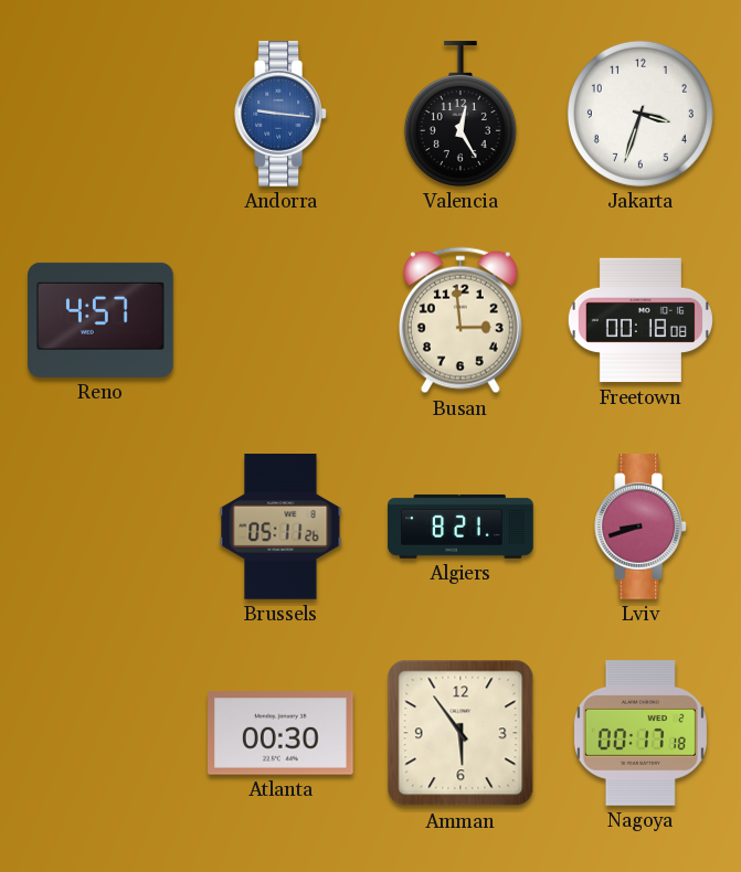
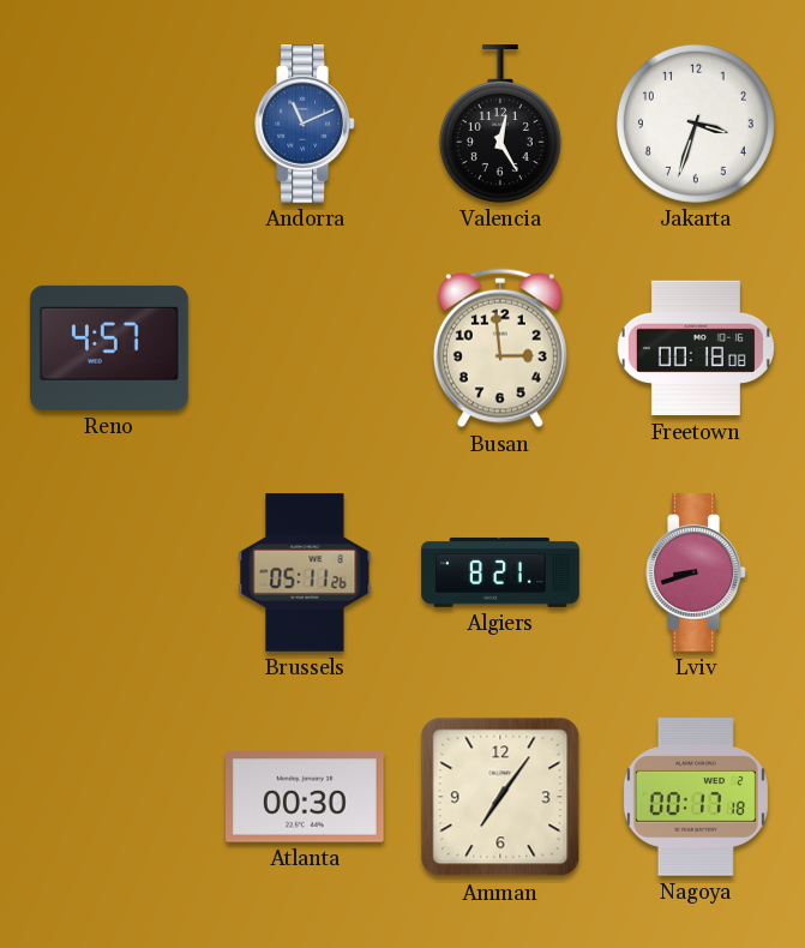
Andorra: 9:16 -> 11:11 (305, 124)
Amman: 5:54 -> 7:06 (500, 797)
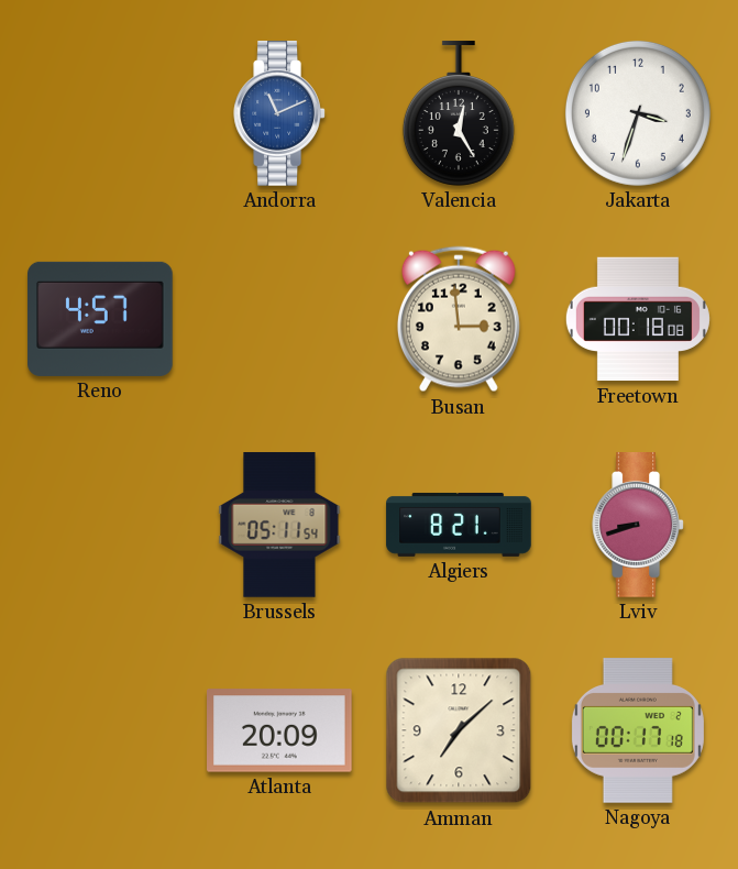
Brussels: 05:11:26 -> 05:11:54 (279, 525)
Atlanta: 00:30 -> 20:09 (280, 730)
Amman: 7:06 -> 7:08 (459, 730)
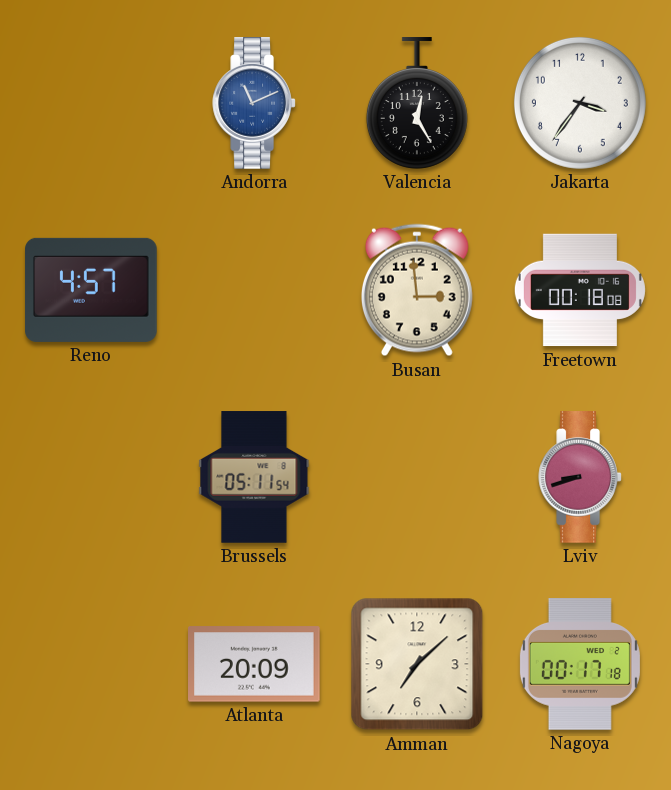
Jakarta: 3:33 -> 3:36 (580, 103)
Algiers: 8:21 -> none (459, 525)
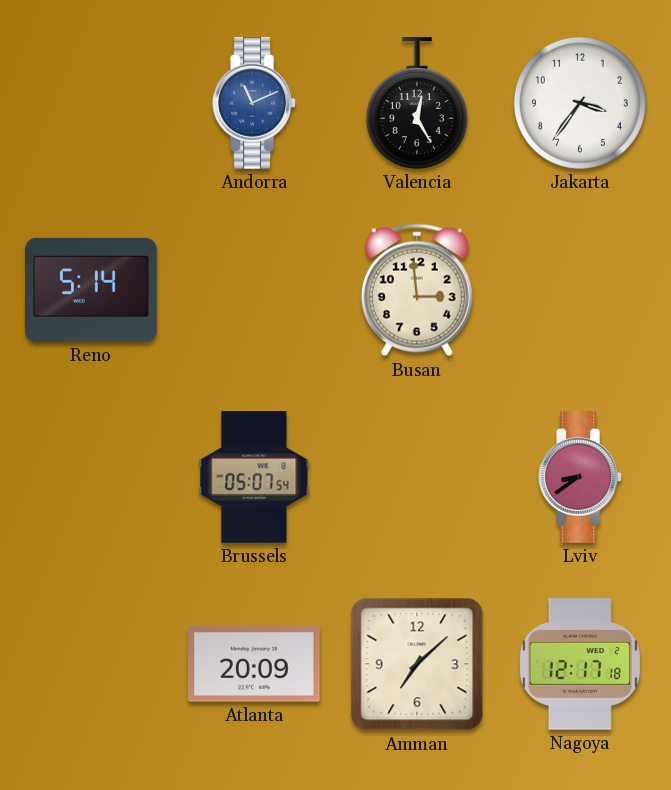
Reno: 4:57 -> 5:14 (91, 290)
Freetown: 00:18 -> none (580, 290)
Brussels: 05:11 -> 05:07 (254, 477)
Lviv: 8:42 -> 8:39 (580, 477)
Nagoya: 00:17 -> 12:17 (580, 664)
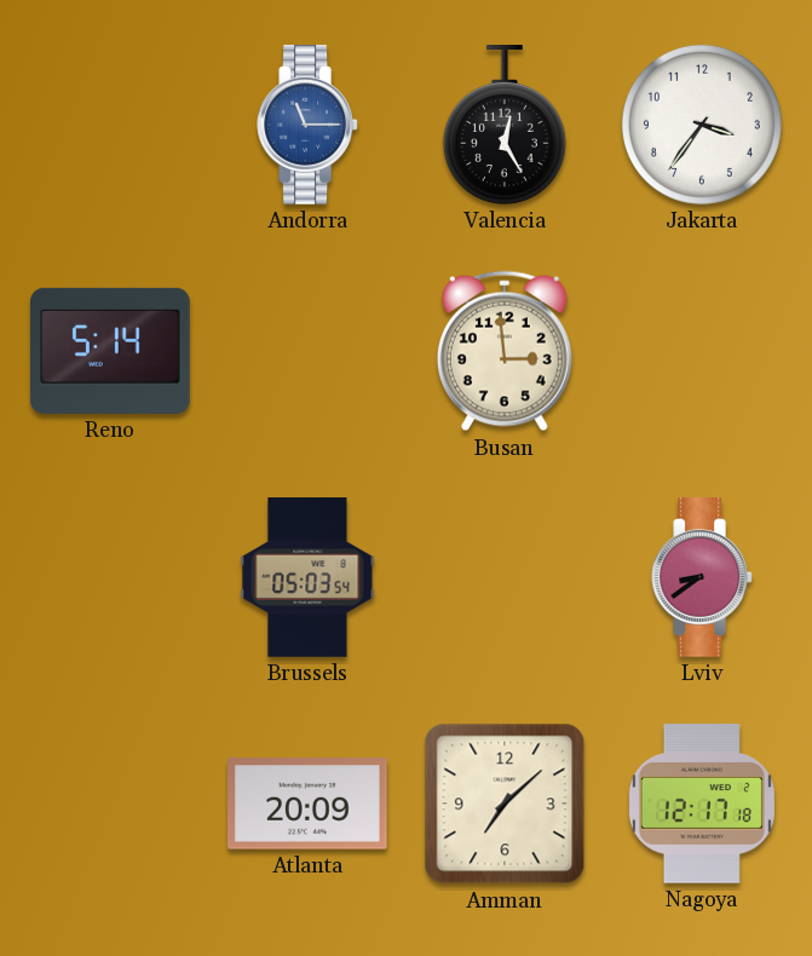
Andorra: 11:11 -> 11:15 (307, 125)
Brussels: 05:07 -> 05:03 (307, 577)
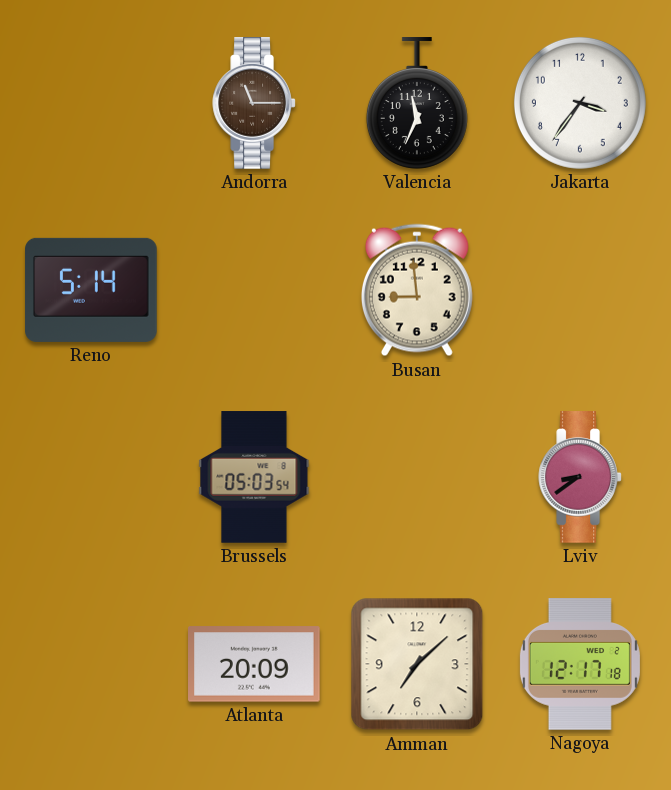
Andorra dial: blue -> brown (254, 103)
Valencia: 12:25 -> 11:34 (417, 103)
Busan: 2:59 -> 8:59 (417, 290)
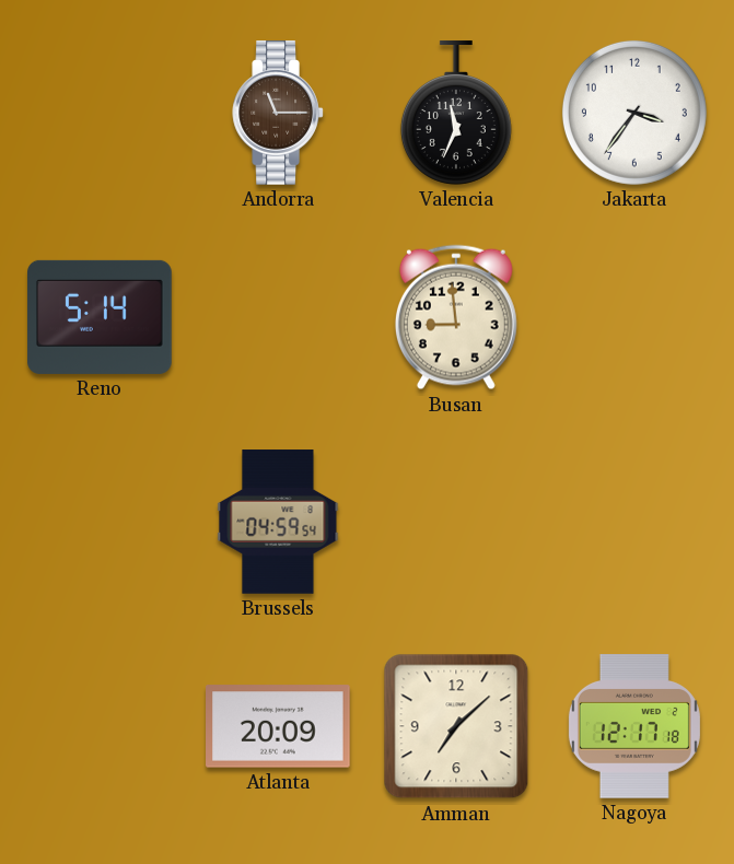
Brussels: 05:03 -> 04:59 (278, 522)
Lviv: 8:39 -> none (580, 477)
